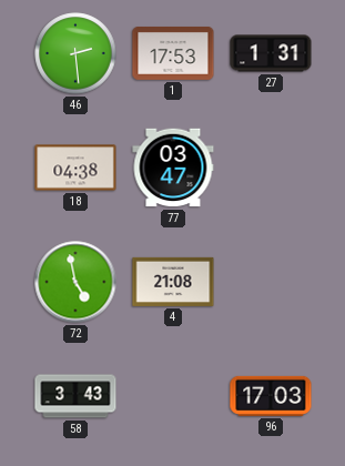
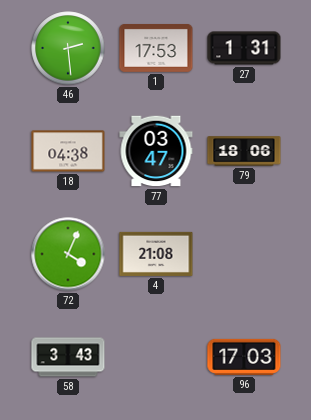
79: none -> 18:06 (244, 151)
72: 4:58 -> 4:04 (68, 254)
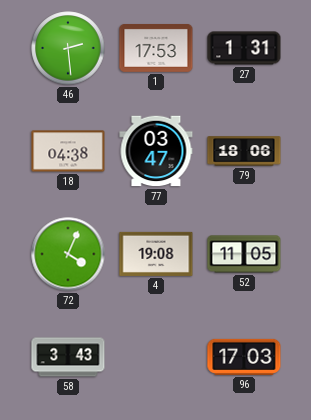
4: 21:08 -> 19:08 (156, 254)
52: none -> 11:05 (244, 254)
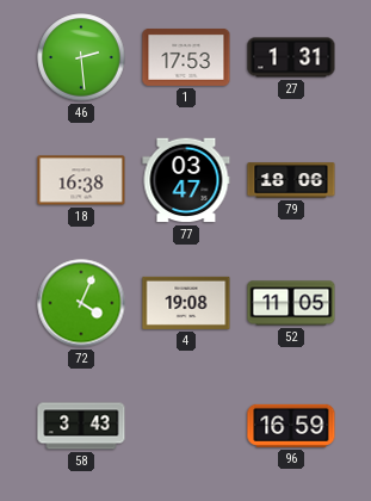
18: 04:38 -> 16:38 (81, 180)
96: 17:03 -> 16:59 (291, 426)
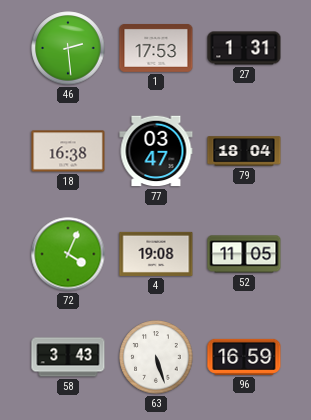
79: 18:06 -> 18:04 (244, 151)
63: none -> 5:27 (156, 357)
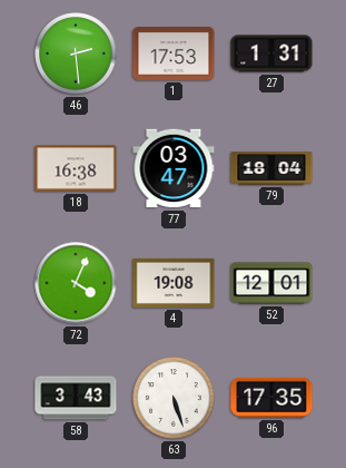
52: 11:05 -> 12:01 (271, 283)
96: 16:59 -> 17:35 (271, 398)
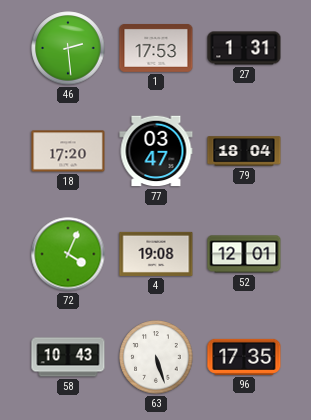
18: 16:38 -> 17:20 (68, 151)
58: 3:43 -> 10:43 (68, 357)
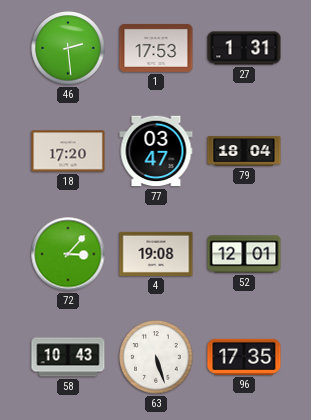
72: 4:04 -> 3:07 (68, 254)
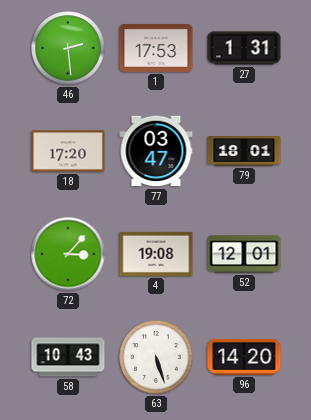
79: 18:04 -> 18:01 (244, 151)
96: 17:35 -> 14:20 (244, 357)
